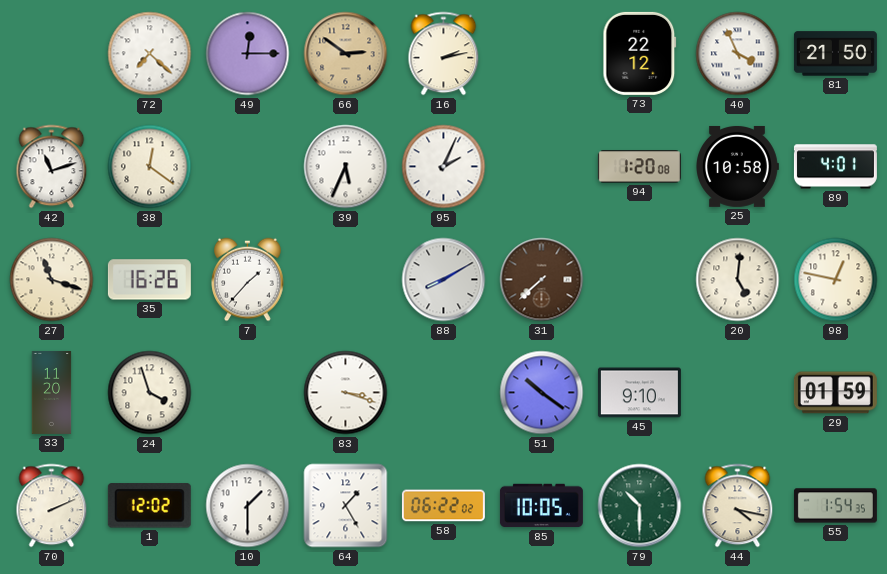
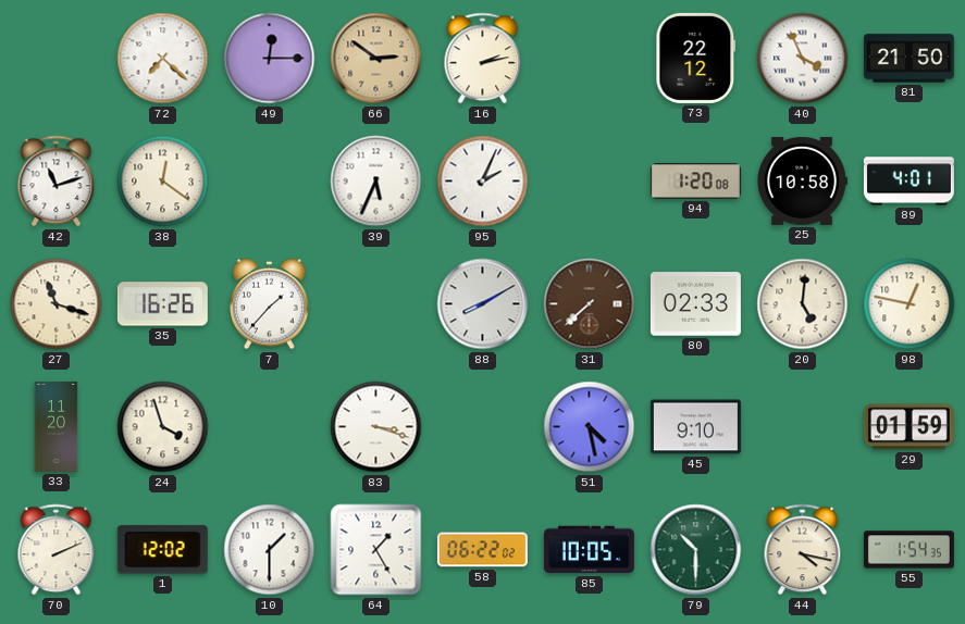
80: none -> 02:33 (695, 304)
51: 10:21 -> 4:28 (590, 427)
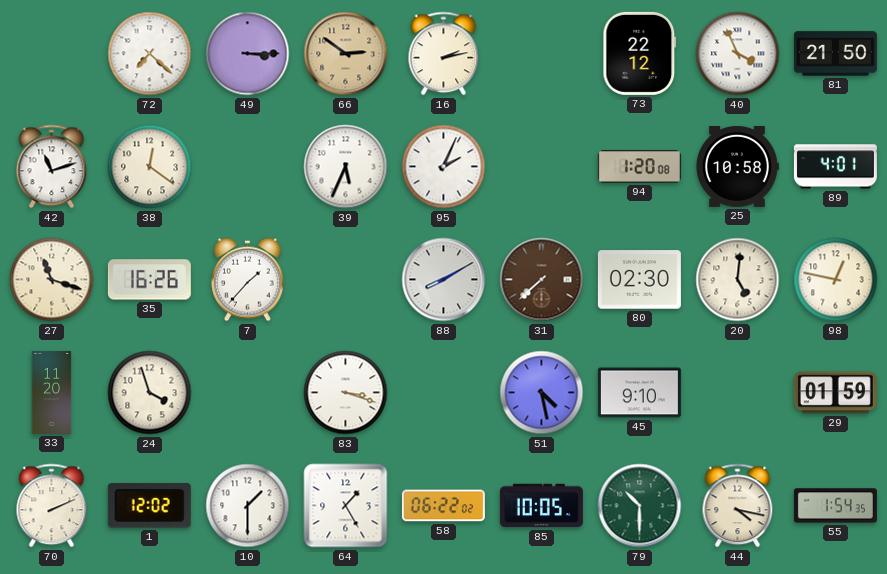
49: 12:15 -> 3:15 (248, 54)
80: 02:33 -> 02:30 (639, 280)
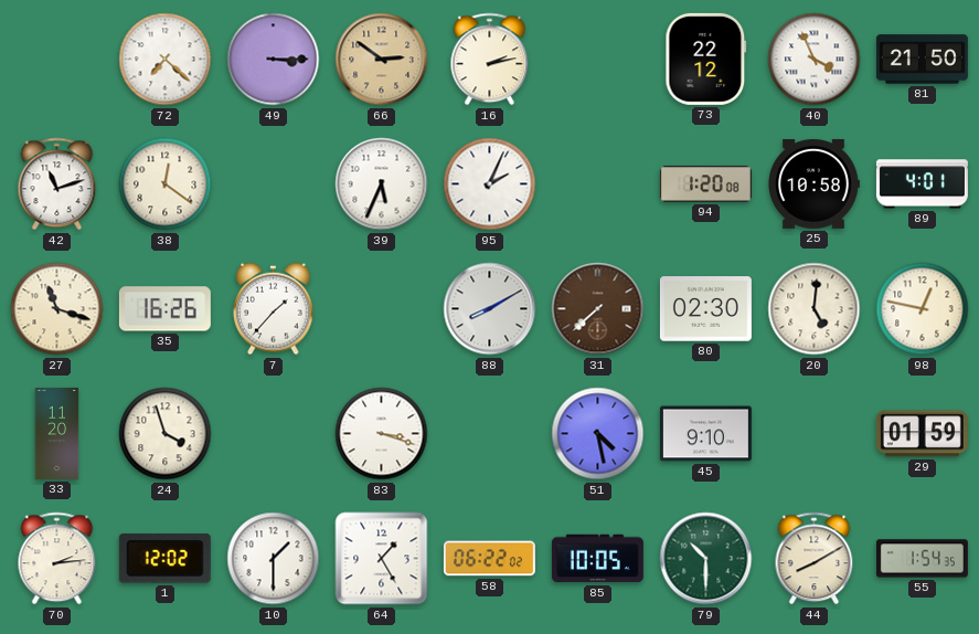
70: 2:11 -> 2:14 (57, 559)
44: 4:17 -> 8:10 (815, 559)
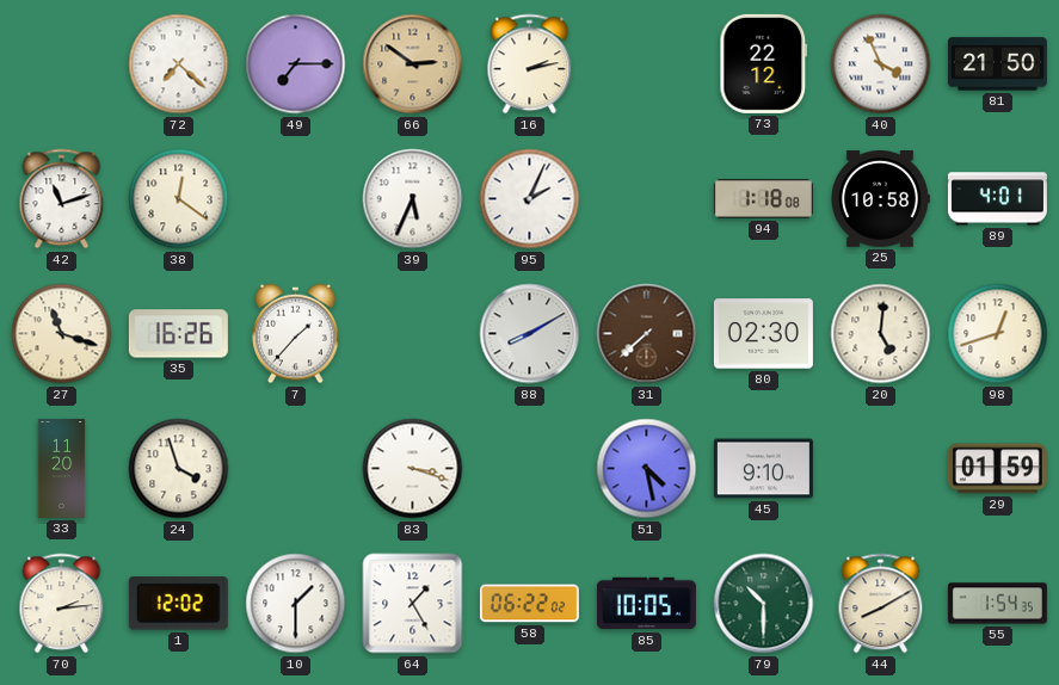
49: 3:15 -> 7:15 (296, 64)
94: 1:20 -> 1:18 (763, 199)
98: 12:47 -> 12:42 (998, 334)
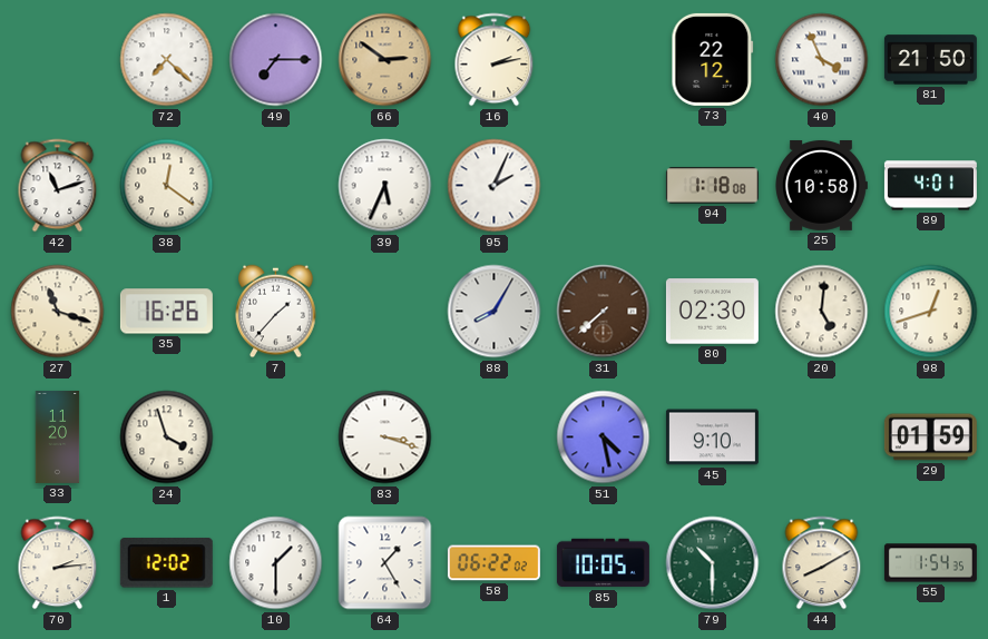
88: 8:10 -> 8:05 (495, 312)
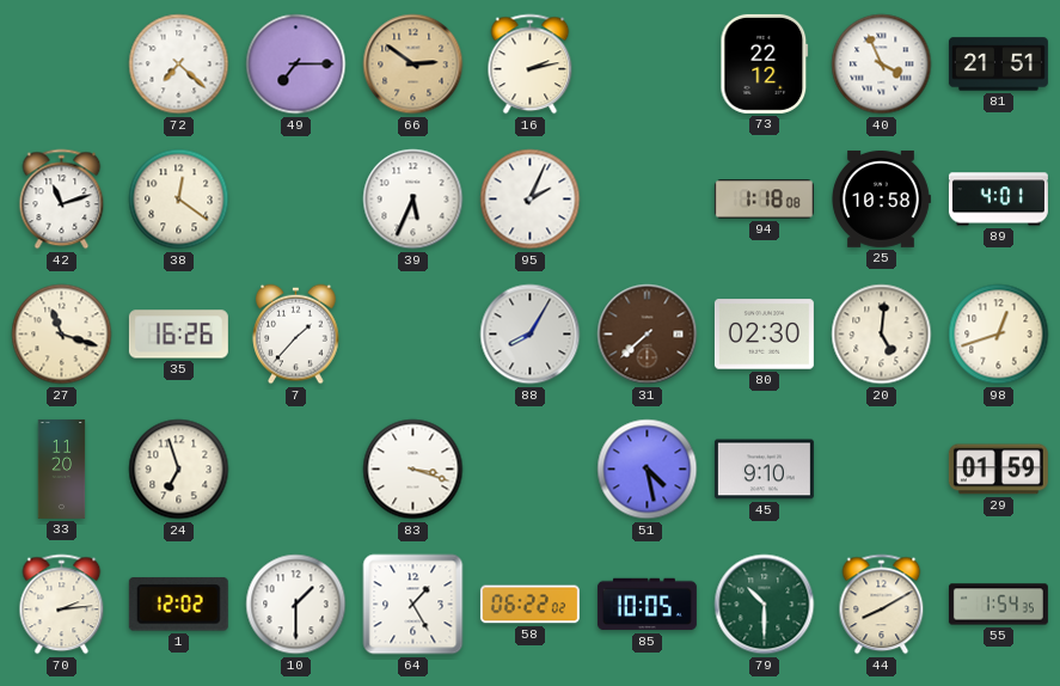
81: 21:50 -> 21:51 (998, 65)
24: 3:57 -> 6:57 (179, 470)
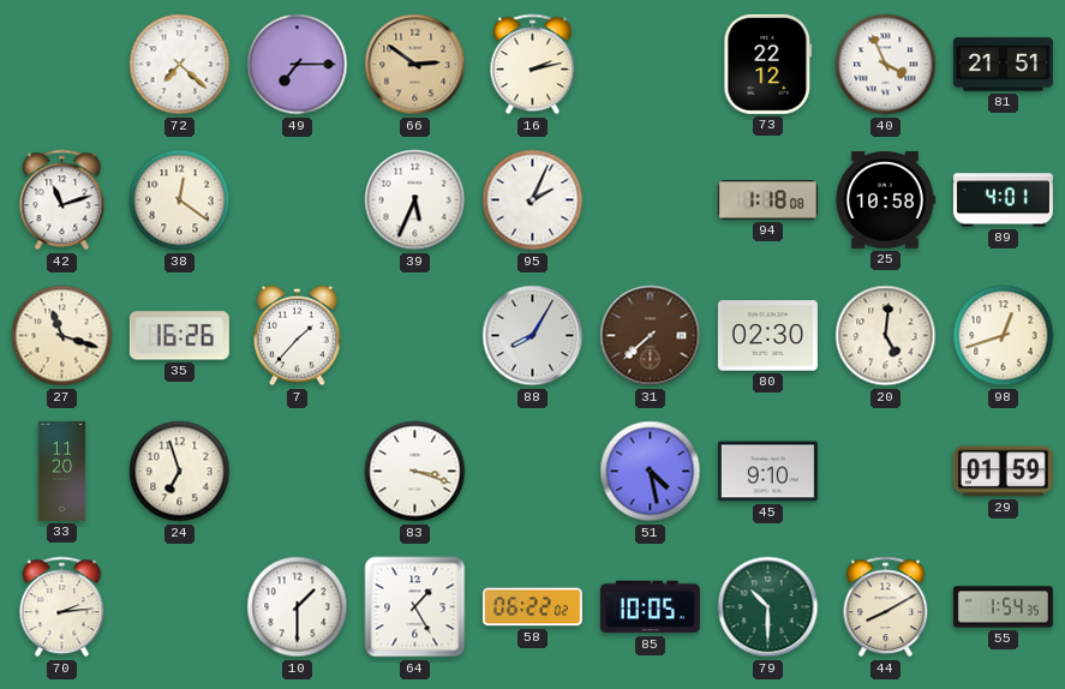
1: 12:02 -> none (178, 605)
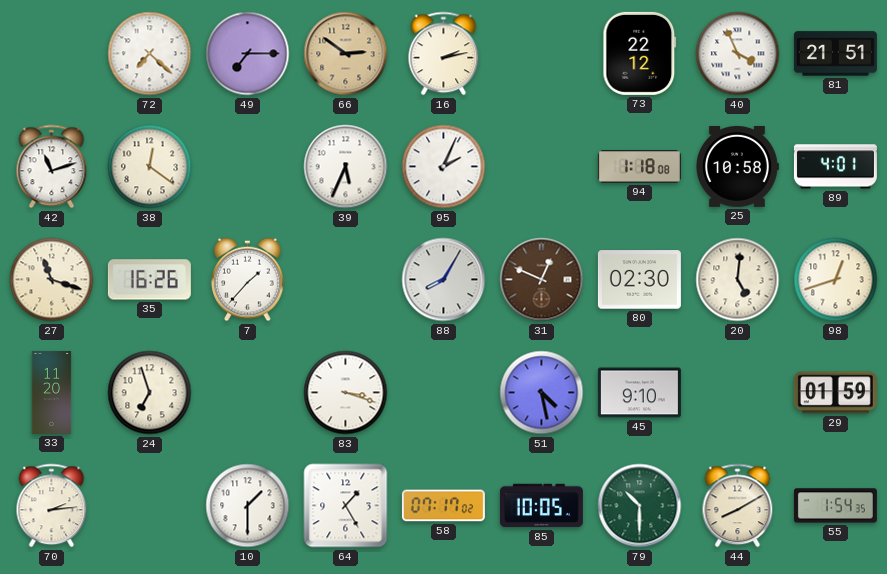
31: 7:38 -> 12:49 (542, 280)
58: 06:22 -> 07:17 (443, 506)
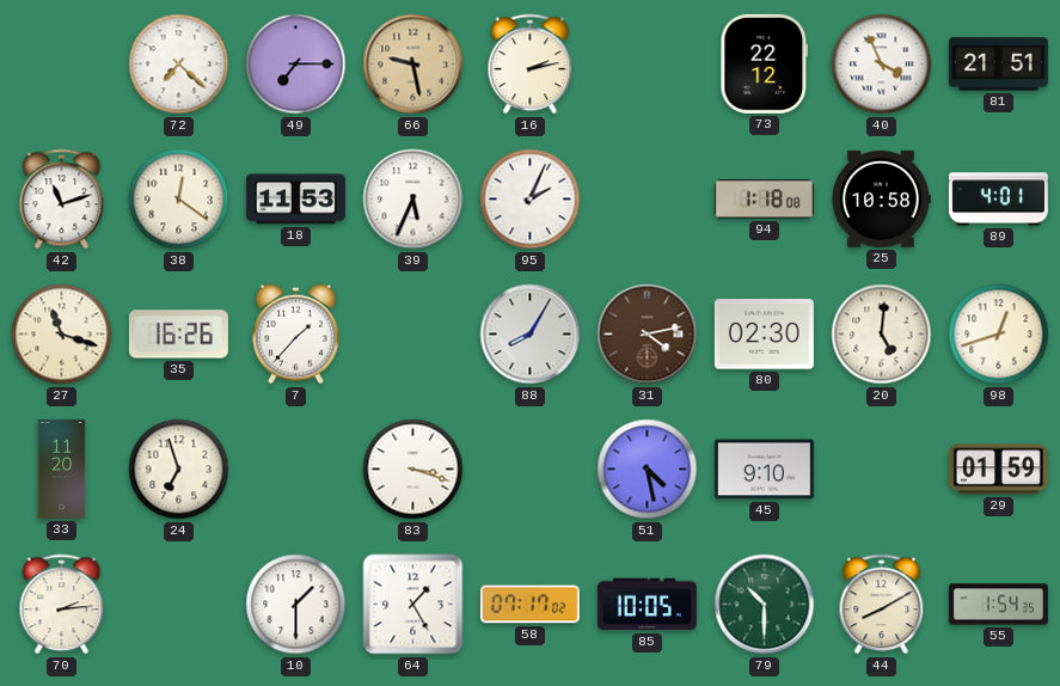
66: 2:51 -> 9:28 (413, 65)
18: none -> 11:53 (295, 200)
31: 12:49 -> 4:13 (648, 335)
